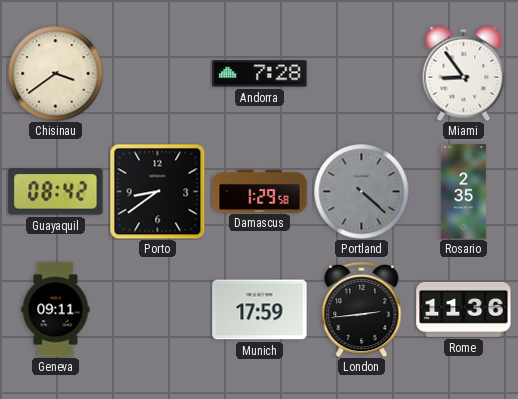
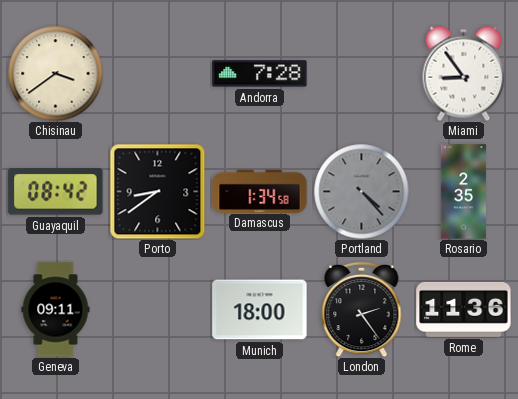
Damascus: 1:29 -> 1:34 (260, 191)
Portland: 4:22 -> 4:23 (361, 191)
Munich: 17:59 -> 18:00 (260, 310)
London: 2:44 -> 2:24 (362, 309)
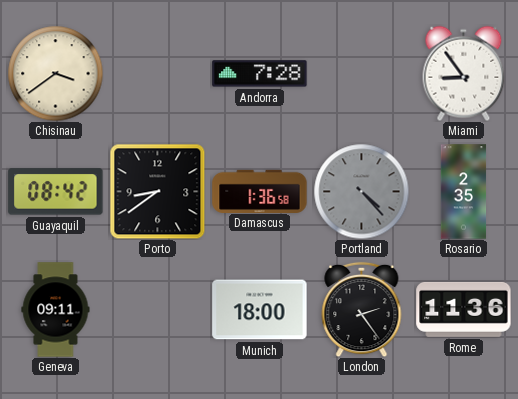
Damascus: 1:34 -> 1:36 (260, 191)
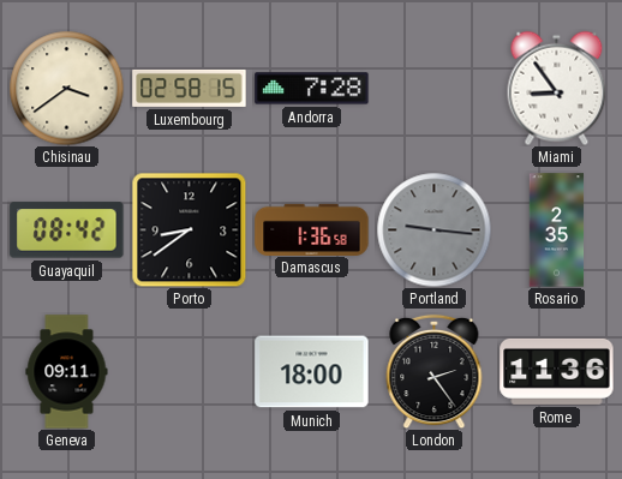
Luxembourg: none -> 02:58 (190, 88)
Portland: 4:23 -> 9:16 (433, 229)
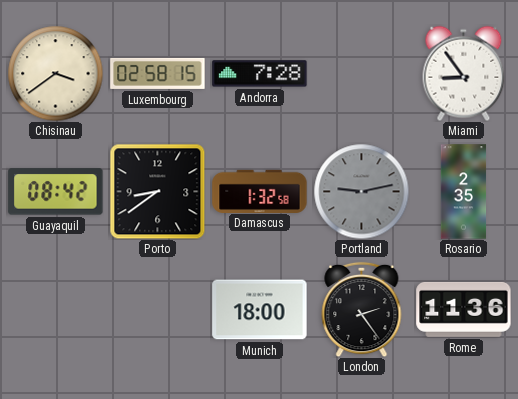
Damascus: 1:36 -> 1:32 (260, 191)
Portland: 9:16 -> 9:13 (361, 191)
Geneva: 09:11 -> none (67, 372)
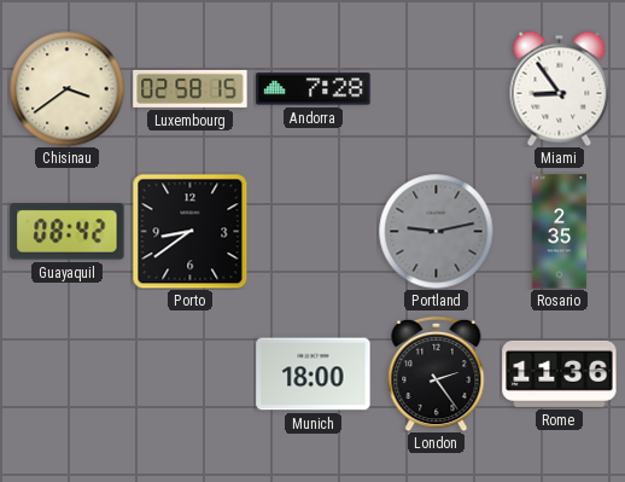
Damascus: 1:32 -> none (260, 191)
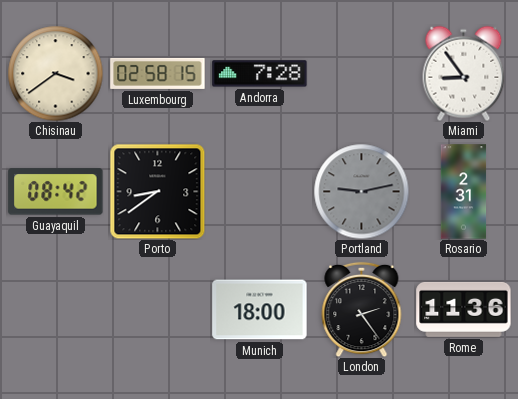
Rosario: 2:35 -> 2:31 (464, 192)
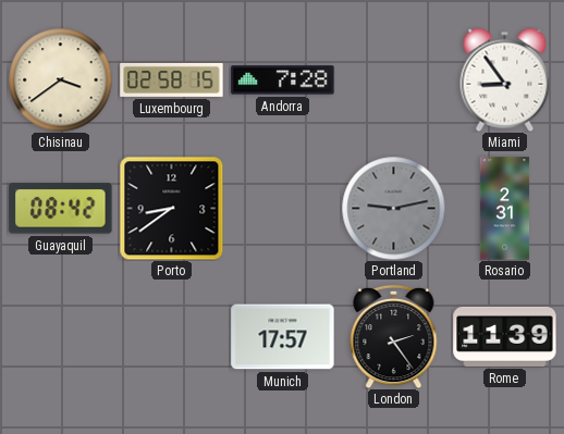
Munich: 18:00 -> 17:57 (283, 337)
Rome: 11:36 -> 11:39 (505, 336)
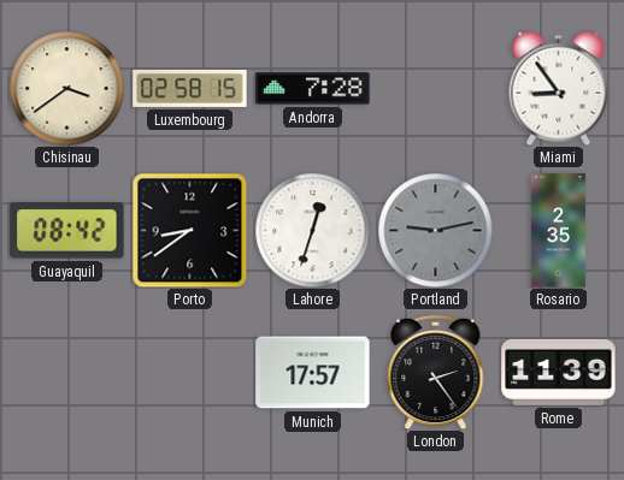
Lahore: none -> 12:33 (312, 230)
Rosario: 2:31 -> 2:35 (559, 231)
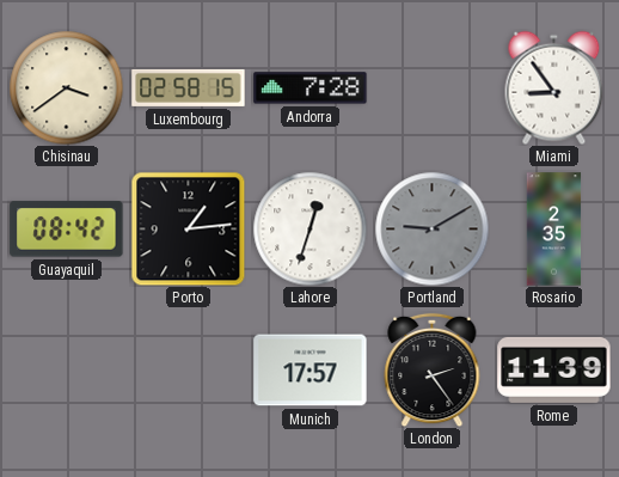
Porto: 8:39 -> 1:14 (188, 228)
Portland: 9:13 -> 9:10 (431, 228)
